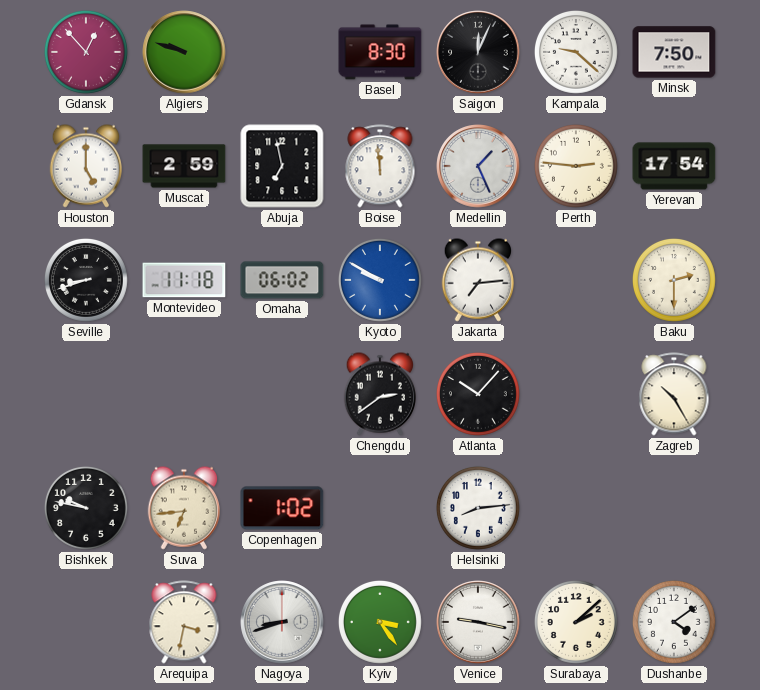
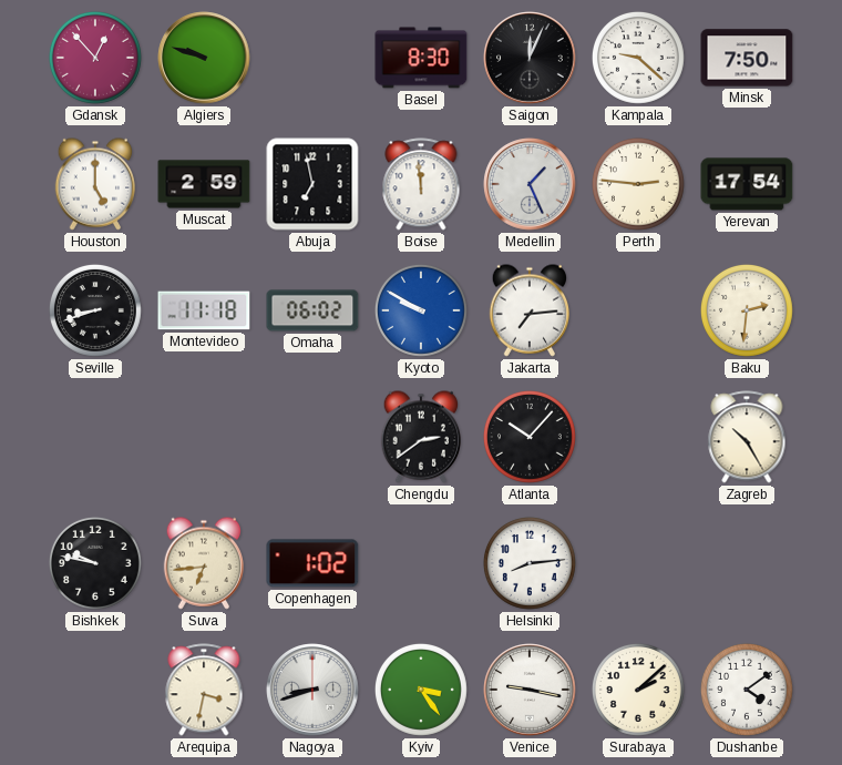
Baku: 2:30 -> 2:31 (747, 310)
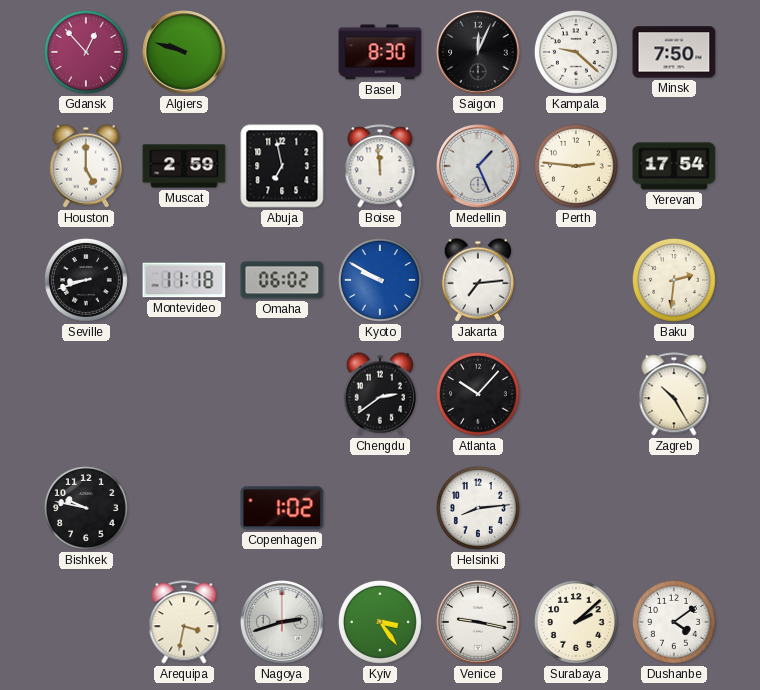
Suva: 6:44 -> none (203, 563)
Nagoya: 8:42 -> 2:42 (282, 622)
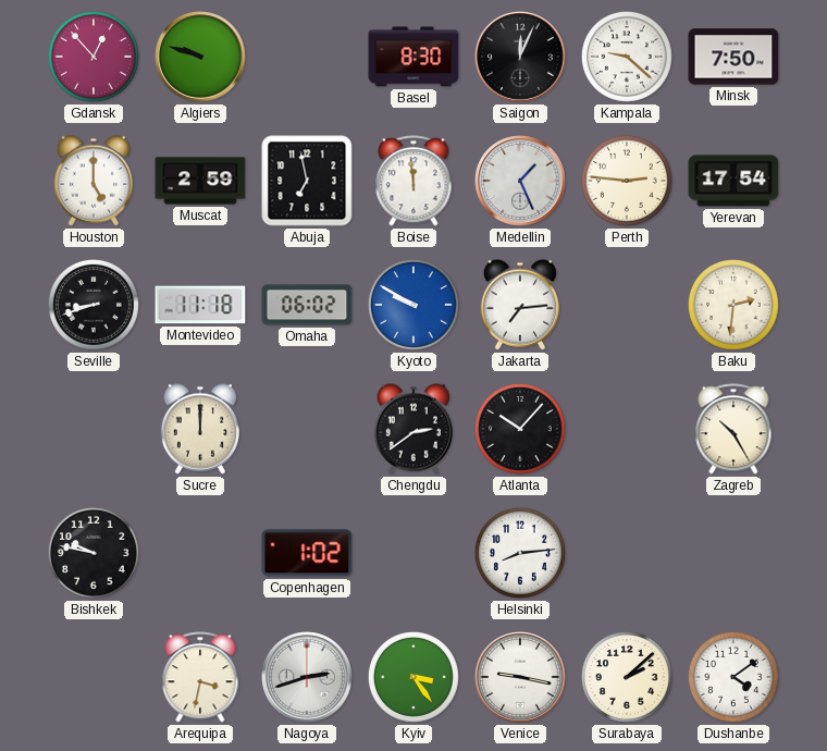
Sucre: none -> 12:00 (199, 429)
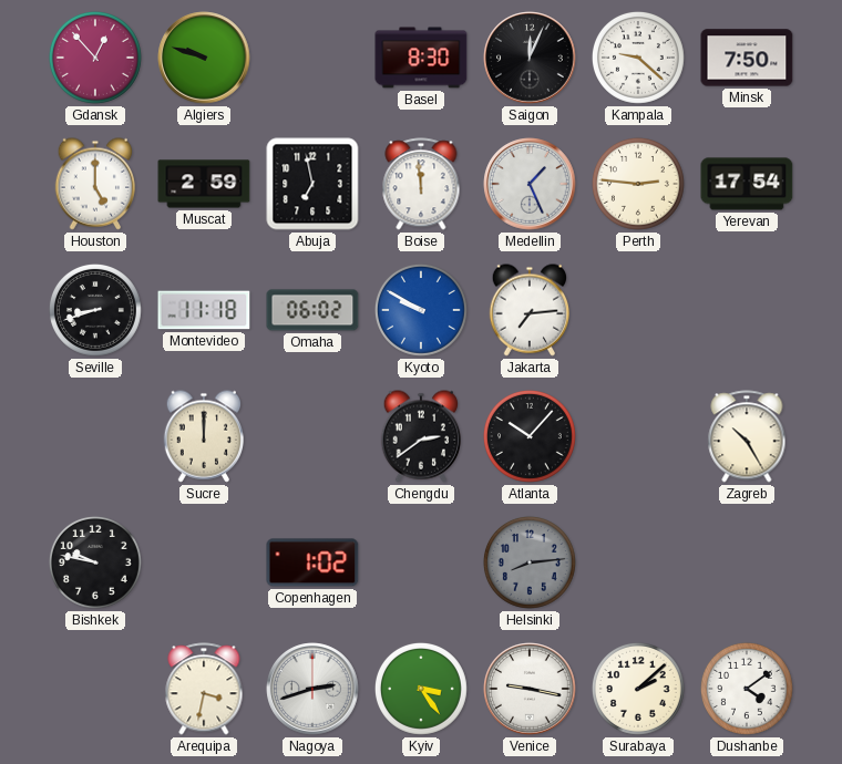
Baku: 2:31 -> none (733, 305)
Helsinki dial: white -> grey (530, 562)
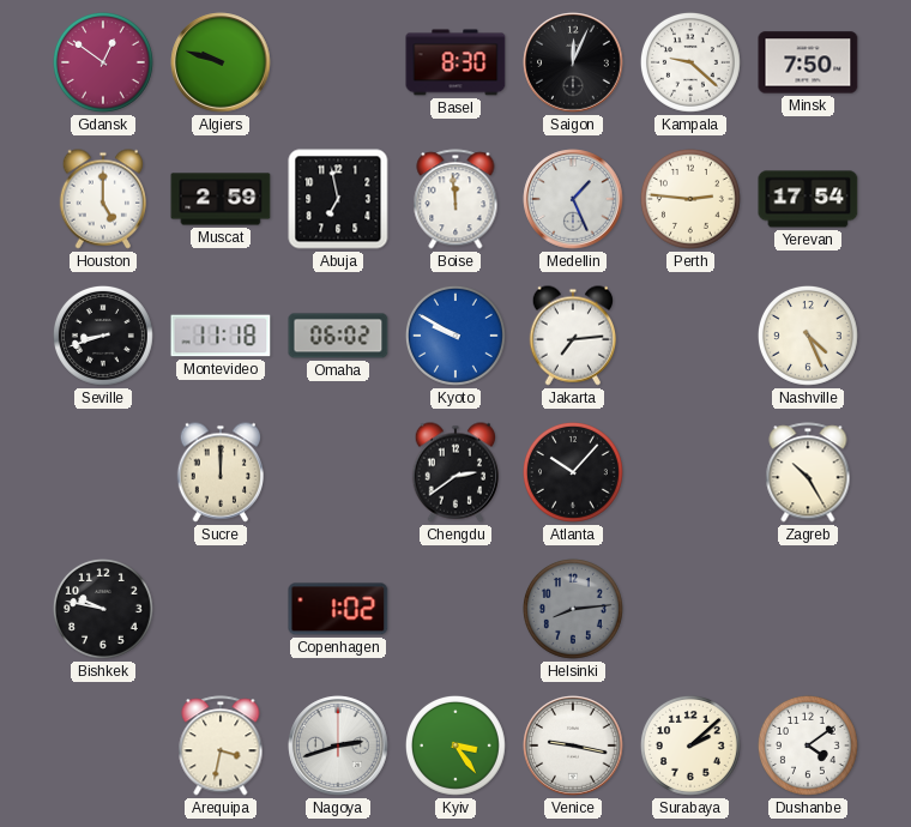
Gdansk: 12:53 -> 12:51 (103, 62)
Nashville: none -> 4:26 (808, 336)
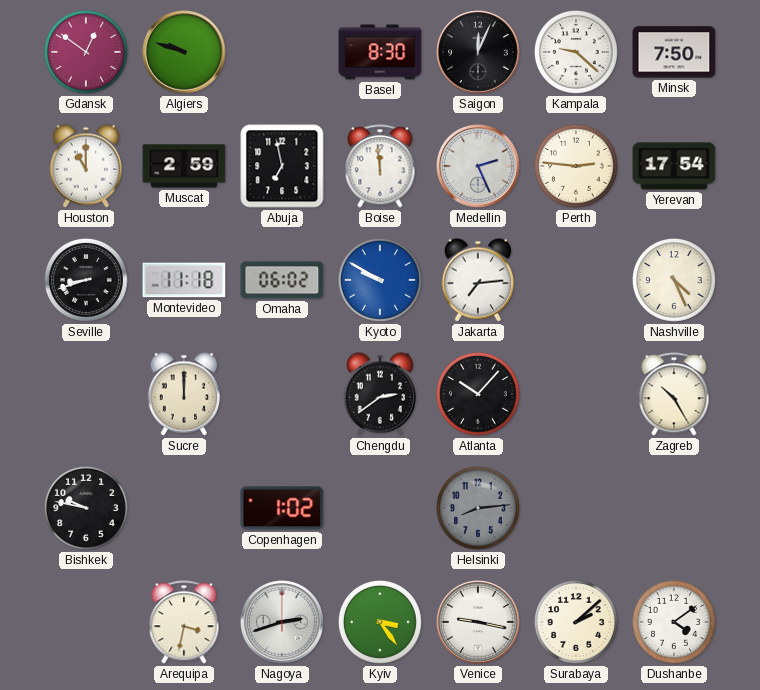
Houston: 5:00 -> 11:00 (85, 166)
Medellin: 1:26 -> 2:26 (478, 166)
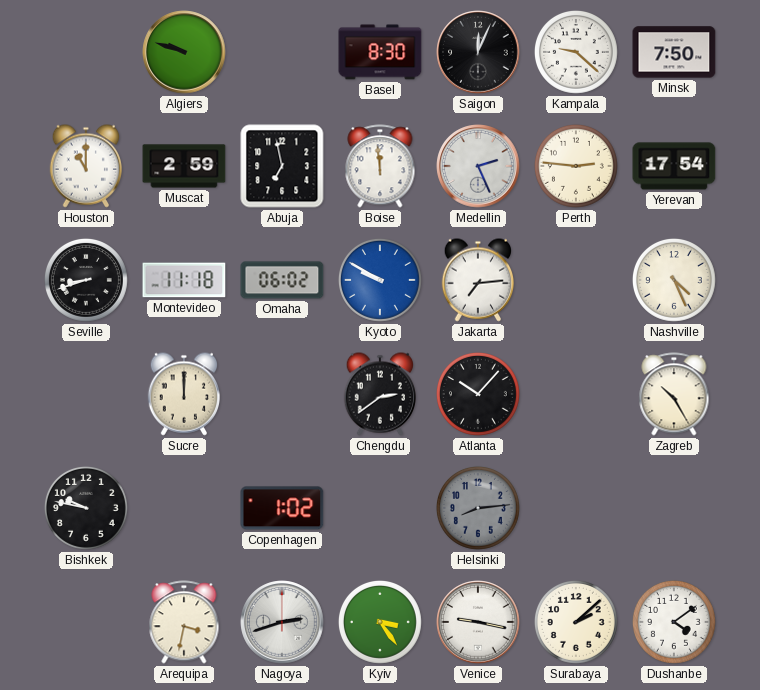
Gdansk: 12:51 -> none (86, 52)
